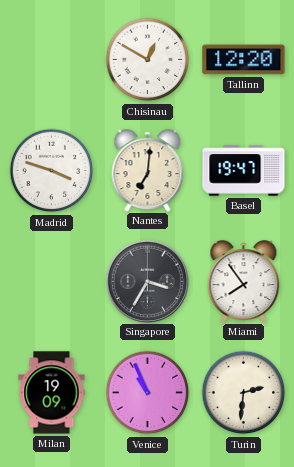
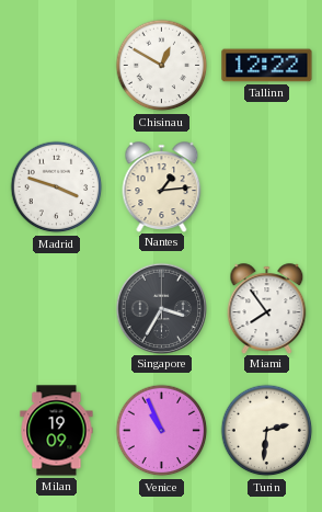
Tallinn: 12:20 -> 12:22 (267, 66)
Nantes: 7:01 -> 1:14 (162, 186)
Basel: 19:47 -> none (244, 171)
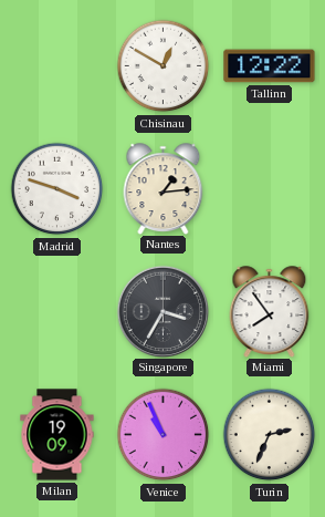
Turin: 2:31 -> 2:34 (270, 435)
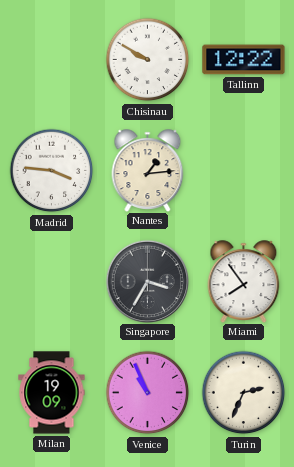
Chisinau: 12:50 -> 9:50 (148, 60)
Madrid: 3:48 -> 3:46 (52, 171)
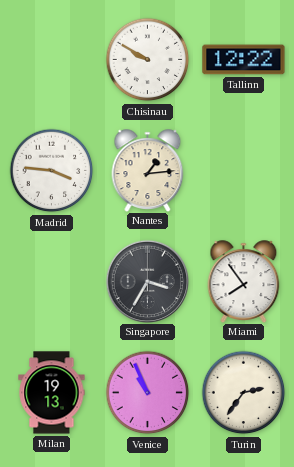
Milan: 19:09 -> 19:13 (52, 393)
Turin: 2:34 -> 2:36 (244, 393)
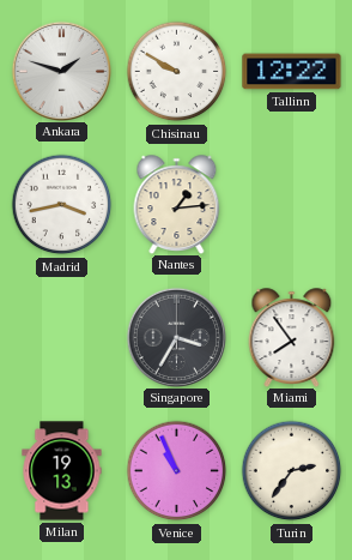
Ankara: none -> 1:48 (61, 71)
Madrid: 3:46 -> 3:43 (62, 205)
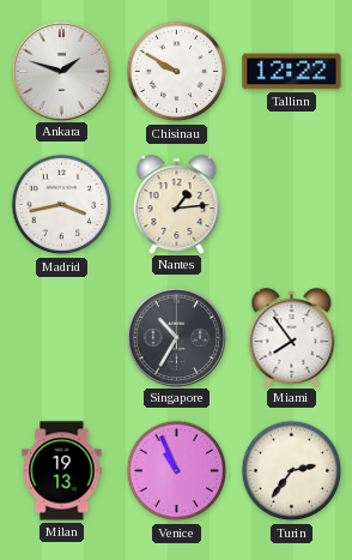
Singapore: 3:35 -> 10:35 (176, 337)
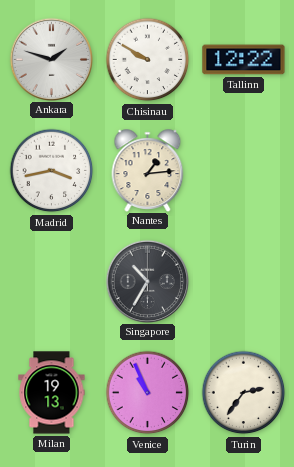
Miami: 7:54 -> none (292, 337)
